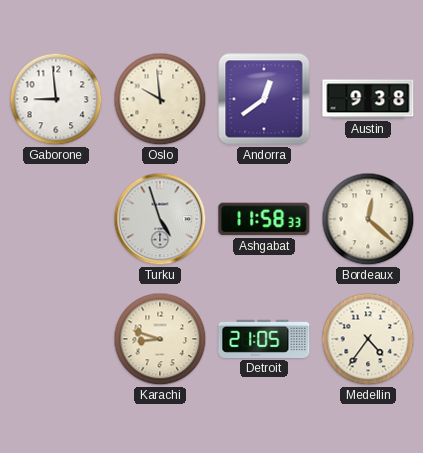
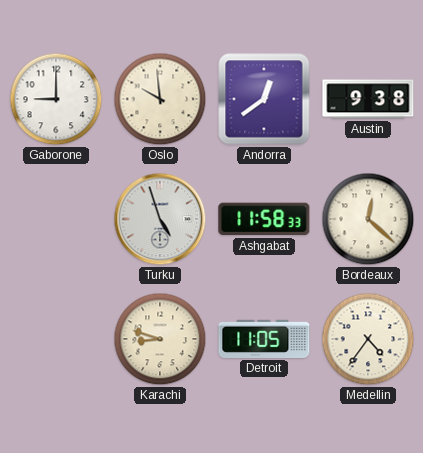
Gaborone: 8:59 -> 9:00 (56, 99)
Detroit: 21:05 -> 11:05 (264, 339)
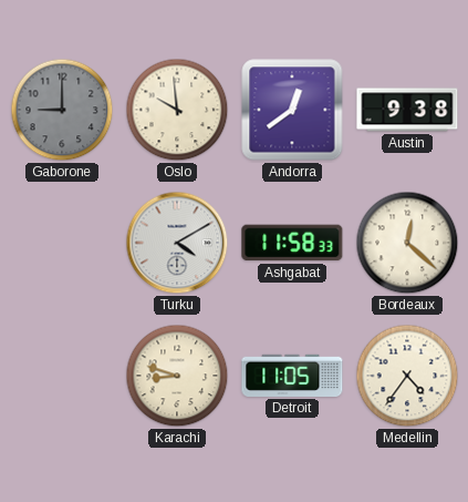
Gaborone dial: white -> grey (62, 110)
Turku: 4:57 -> 4:10 (177, 243)
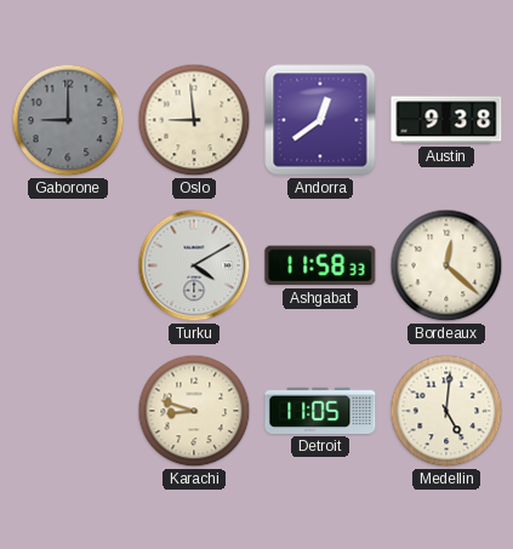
Oslo: 9:59 -> 8:59 (194, 120)
Medellin: 4:36 -> 5:01 (446, 411)
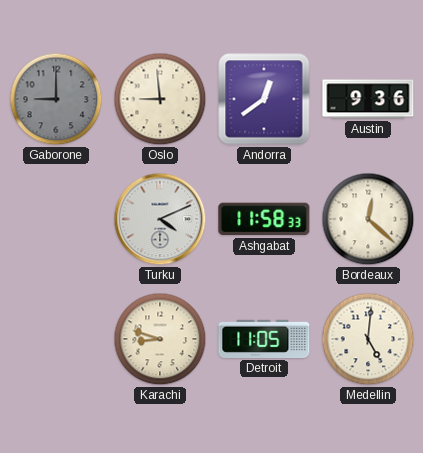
Austin: 9:38 -> 9:36 (368, 99)
Turku: 4:10 -> 4:11 (160, 219)
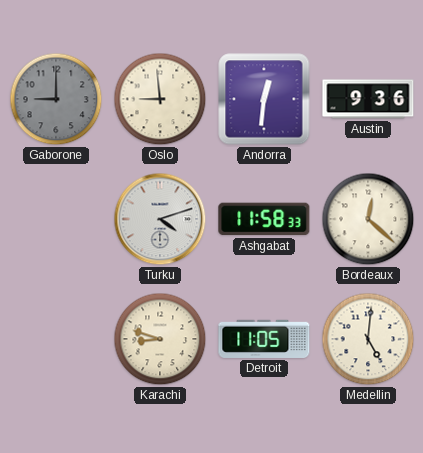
Andorra: 12:39 -> 12:31 (264, 99)
Turku: 4:11 -> 4:12 (160, 219)
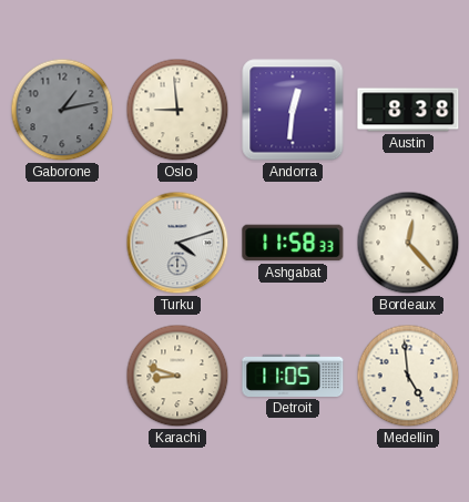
Gaborone: 9:00 -> 1:13 (62, 110)
Austin: 9:36 -> 8:38 (408, 110)
Bordeaux: 12:22 -> 12:23 (408, 243)
Medellin: 5:01 -> 4:59 (408, 376)
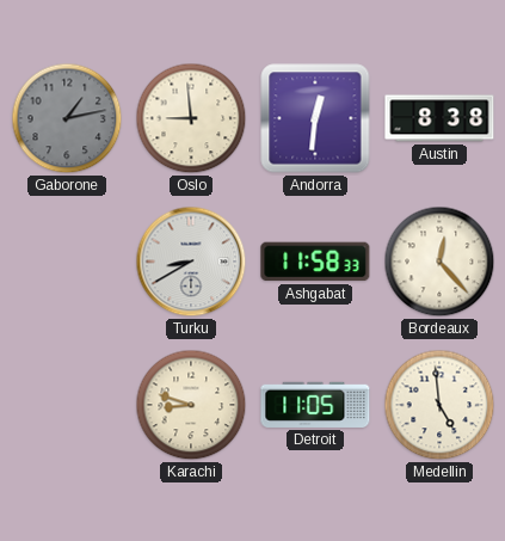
Turku: 4:12 -> 8:40 (191, 262)
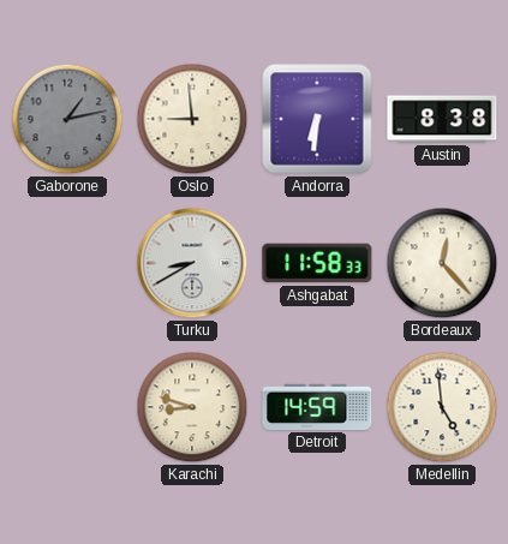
Andorra: 12:31 -> 6:31 (317, 119)
Detroit: 11:05 -> 14:59 (317, 407)
